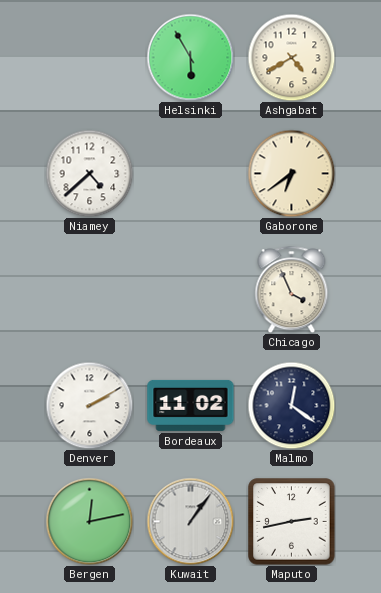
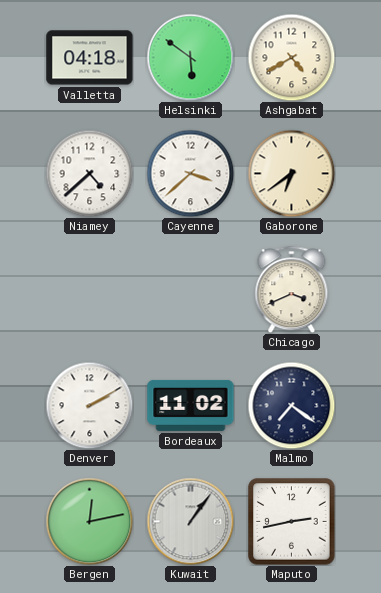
Valletta: none -> 04:18 (90, 58)
Helsinki: 5:55 -> 5:51 (190, 57)
Cayenne: none -> 3:38 (190, 173)
Chicago: 3:56 -> 3:41 (292, 289)
Malmo: 12:21 -> 7:21 (291, 405)
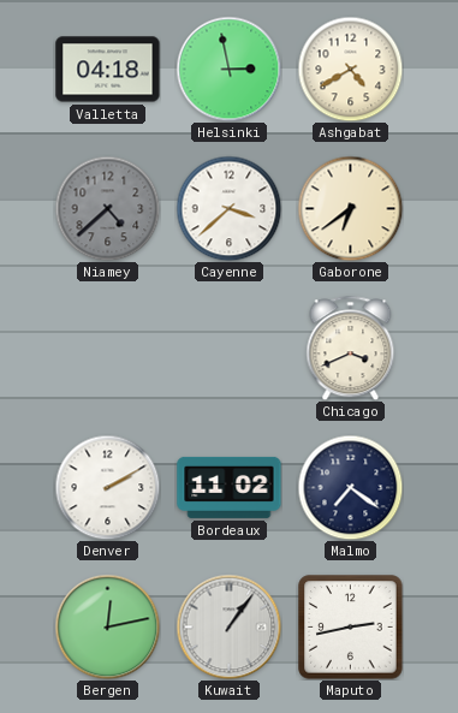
Helsinki: 5:51 -> 2:58 (228, 69)
Niamey dial: white -> grey (107, 208)
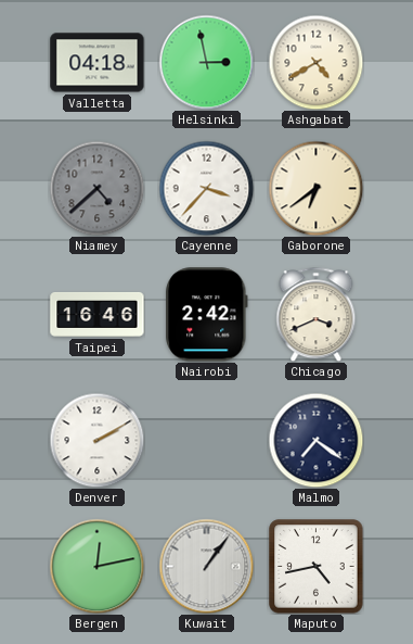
Cayenne: 3:38 -> 3:37 (206, 188)
Taipei: none -> 16:46 (98, 314)
Nairobi: none -> 2:42 (207, 315)
Bordeaux: 11:02 -> none (230, 487)
Maputo: 2:43 -> 4:43 (317, 567)
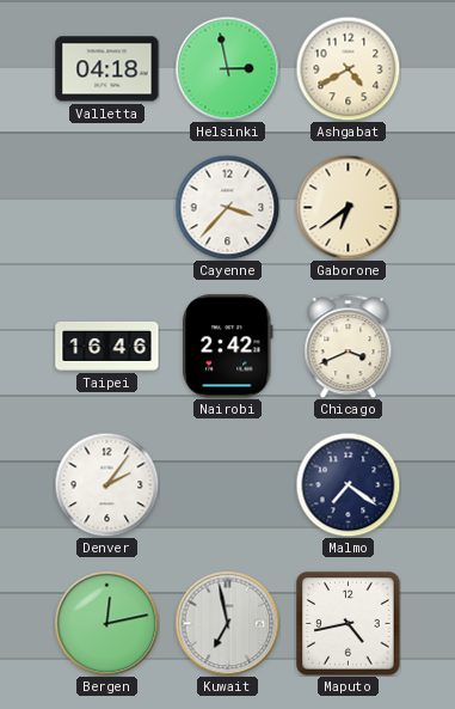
Niamey: 4:38 -> none (96, 188)
Denver: 2:10 -> 2:06 (106, 484)
Kuwait: 1:06 -> 6:58 (227, 623)
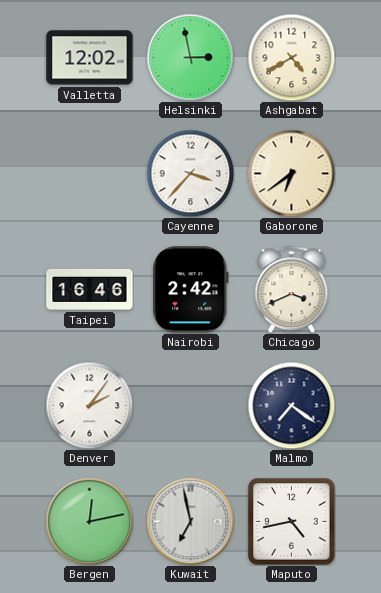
Valletta: 04:18 -> 12:02 (90, 58)
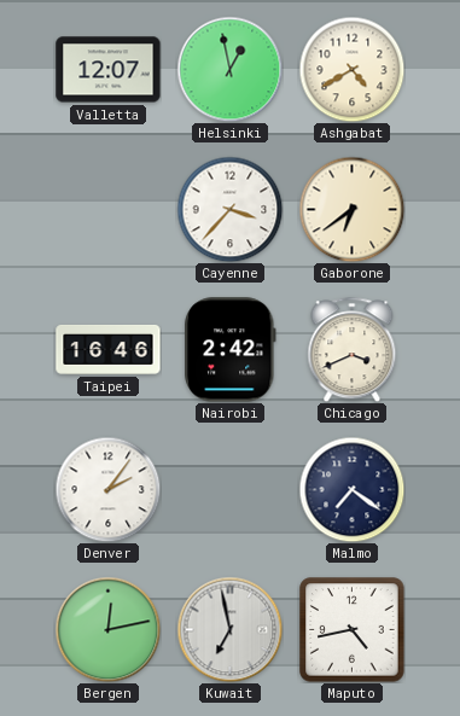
Valletta: 12:02 -> 12:07 (109, 70)
Helsinki: 2:58 -> 12:58 (229, 69)
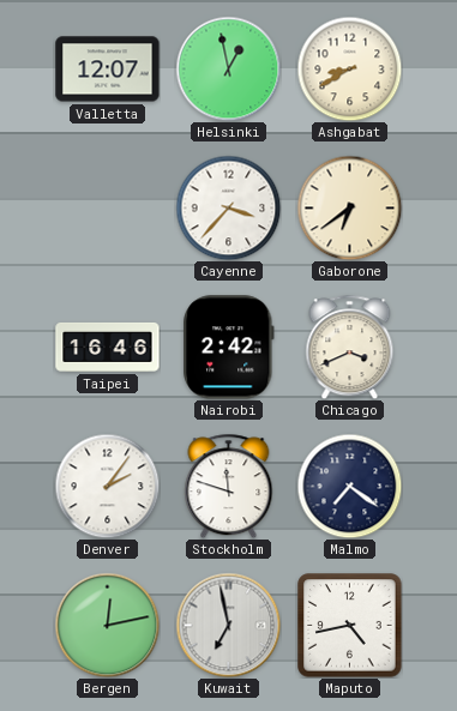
Ashgabat: 4:40 -> 8:40 (349, 68)
Stockholm: none -> 11:48 (229, 486)
